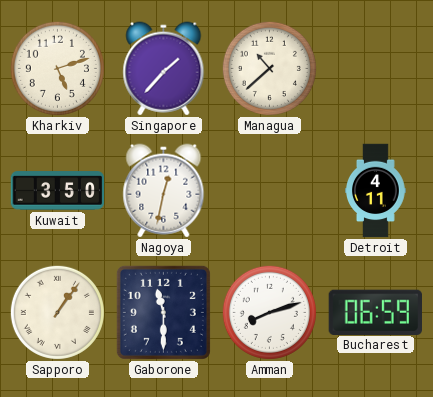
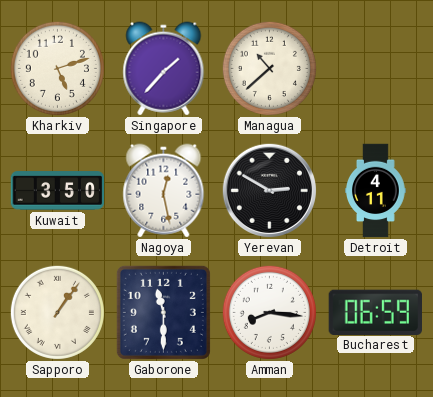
Nagoya: 12:32 -> 12:28 (164, 191)
Yerevan: none -> 2:50 (269, 190)
Amman: 8:12 -> 8:16 (269, 312)
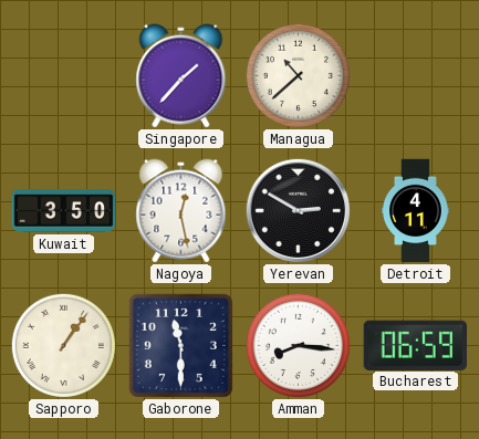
Kharkiv: 5:12 -> none (57, 68)
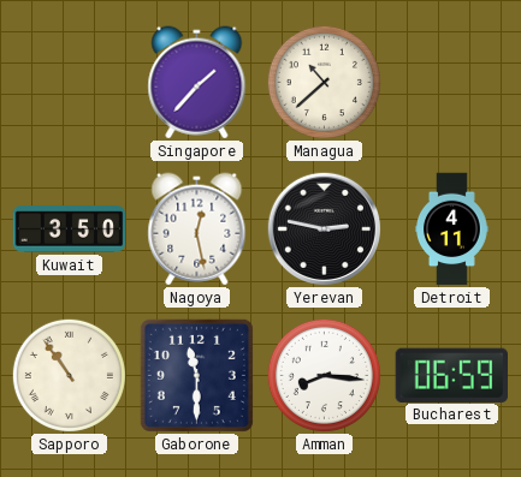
Yerevan: 2:50 -> 2:47 (324, 228)
Sapporo: 1:06 -> 10:54 (69, 375)
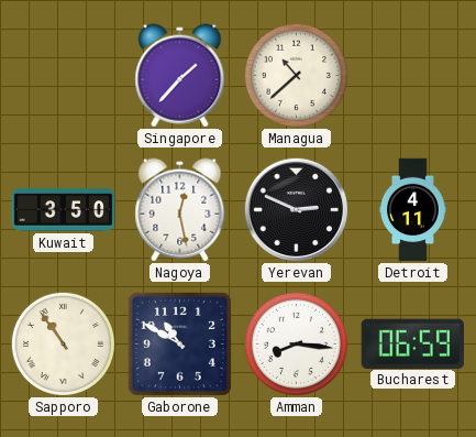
Yerevan: 2:47 -> 2:49 (296, 209)
Gaborone: 11:30 -> 10:50 (179, 343)
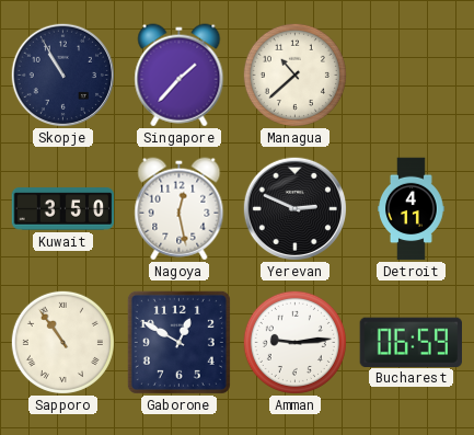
Skopje: none -> 10:55 (62, 75)
Gaborone: 10:50 -> 12:50 (178, 342)
Amman: 8:16 -> 9:14 (294, 342)
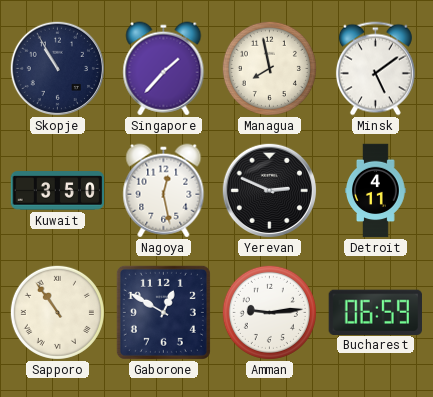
Managua: 10:38 -> 7:58 (269, 68)
Minsk: none -> 5:09 (375, 69)
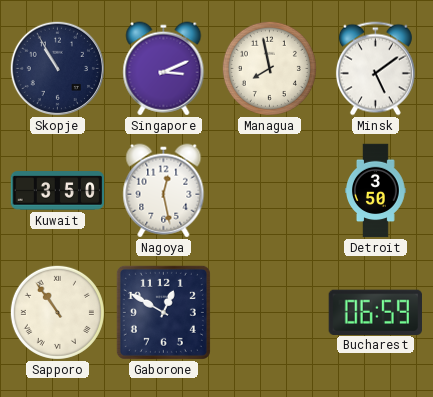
Singapore: 1:37 -> 3:11 (164, 69)
Yerevan: 2:49 -> none (269, 190)
Detroit: 4:11 -> 3:50 (376, 191)
Amman: 9:14 -> none (269, 312)
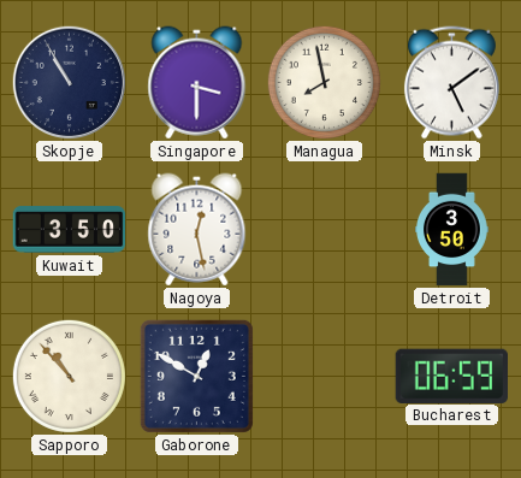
Singapore: 3:11 -> 3:30 (197, 83)
Sapporo: 10:54 -> 10:53 (69, 376)
